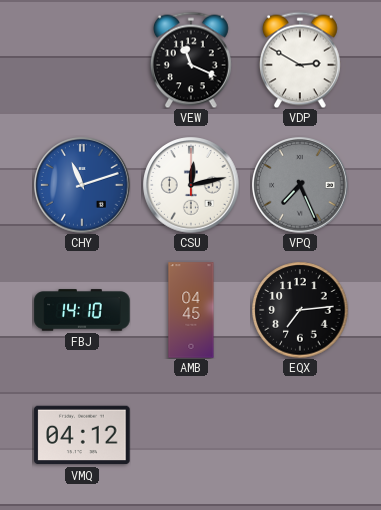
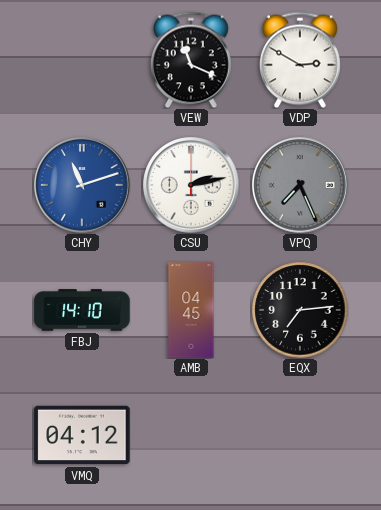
CSU: 12:13 -> 2:13 (191, 185)
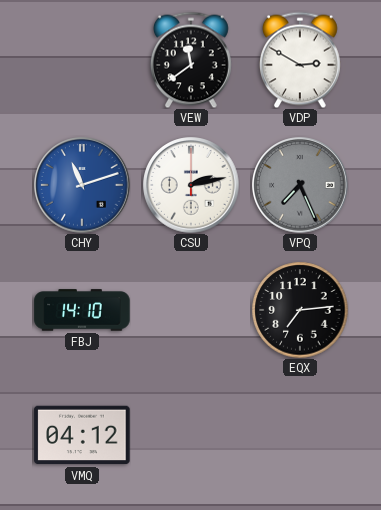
VEW: 11:19 -> 11:39 (191, 60)
AMB: 04:45 -> none (191, 310)
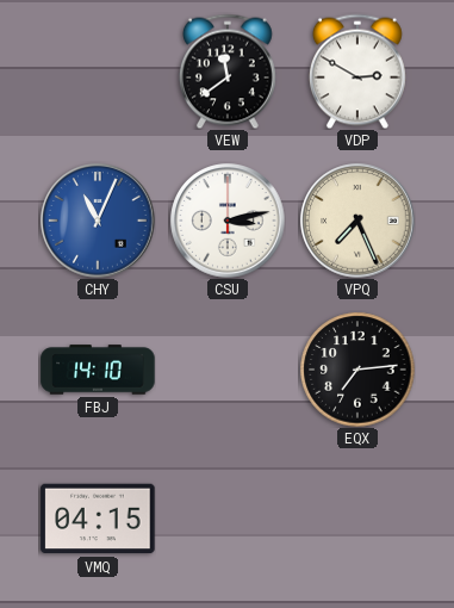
CHY: 11:12 -> 11:04 (98, 221)
CSU: 2:13 -> 3:13 (228, 221)
VPQ dial: grey -> cream (357, 221)
VMQ: 04:12 -> 04:15 (98, 519)
